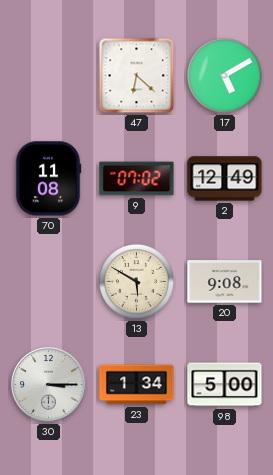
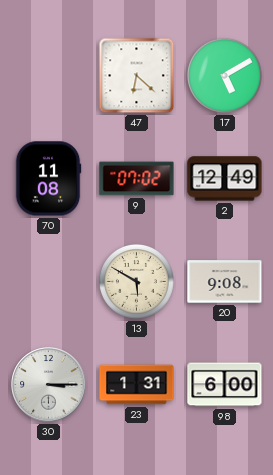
23: 1:34 -> 1:31 (137, 385)
98: 5:00 -> 6:00 (225, 385)
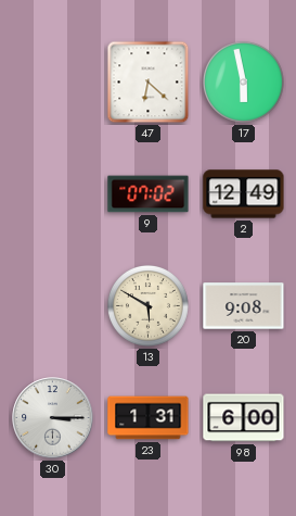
17: 5:10 -> 5:58 (243, 81)
70: 11:08 -> none (48, 179)
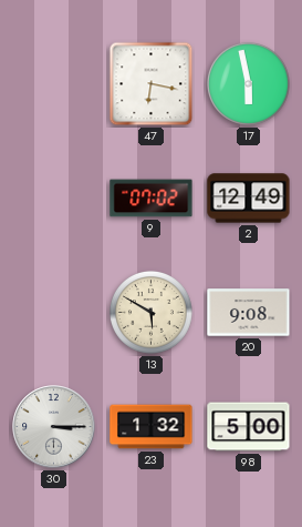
47: 6:22 -> 6:17 (152, 84)
23: 1:31 -> 1:32 (152, 427)
98: 6:00 -> 5:00 (249, 427)
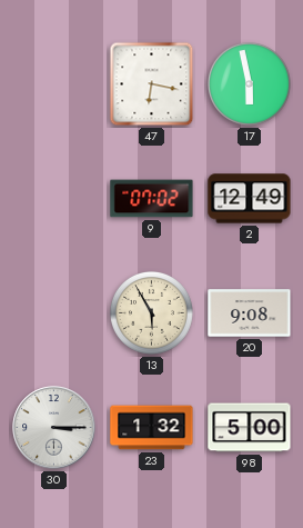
13: 5:50 -> 5:55 (151, 312)
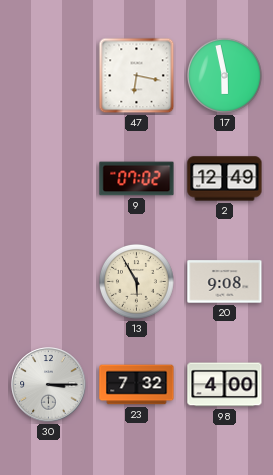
23: 1:32 -> 7:32 (137, 385)
98: 5:00 -> 4:00 (225, 385)
